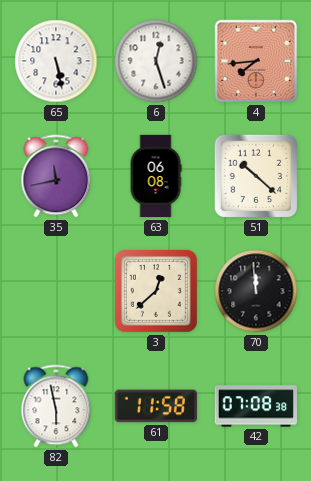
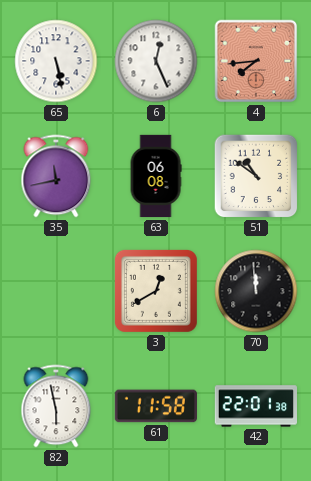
6: 12:27 -> 12:26 (156, 61)
51: 10:22 -> 10:51 (256, 176)
3: 12:38 -> 12:40 (156, 291)
42: 07:08 -> 22:01 (255, 406)
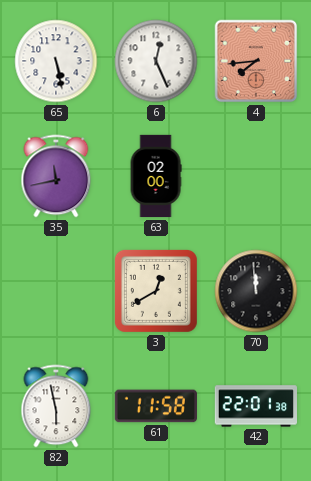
63: 06:08 -> 02:00 (156, 176)
51: 10:51 -> none (256, 176)
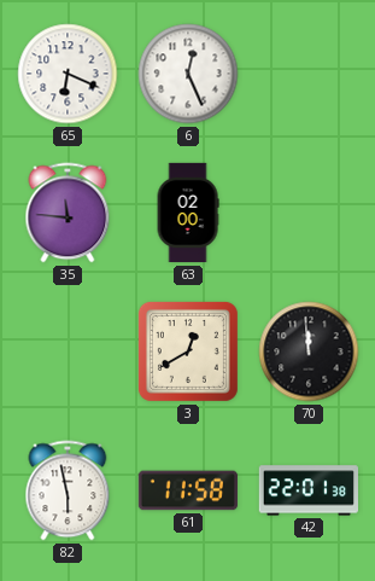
65: 5:28 -> 6:19 (68, 74)
4: 7:44 -> none (256, 61)
35: 11:43 -> 11:46 (68, 213)
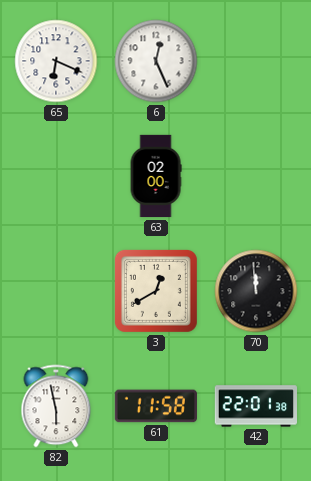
35: 11:46 -> none (68, 213)
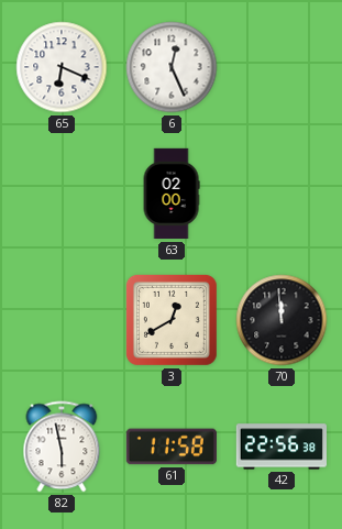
42: 22:01 -> 22:56 (280, 447)
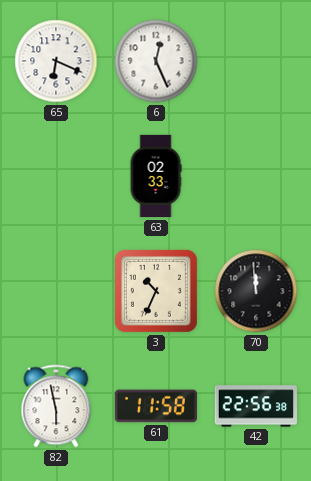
63: 02:00 -> 02:33 (156, 176)
3: 12:40 -> 10:34 (156, 291)
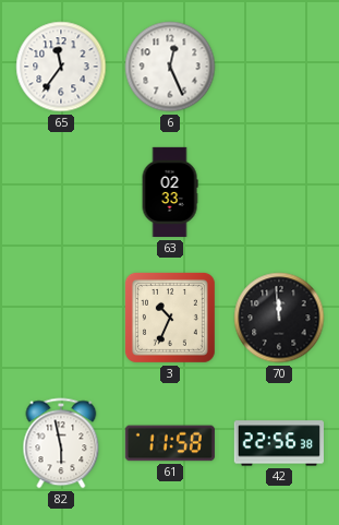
65: 6:19 -> 11:36 (61, 67)
